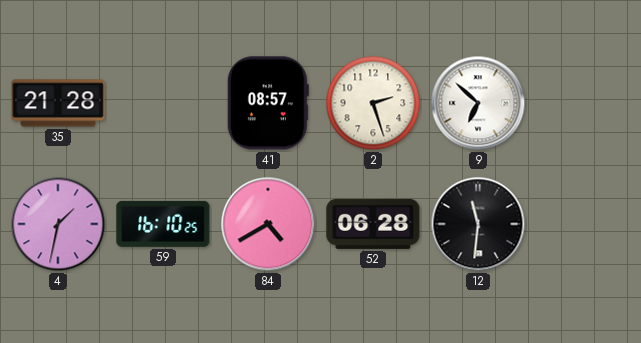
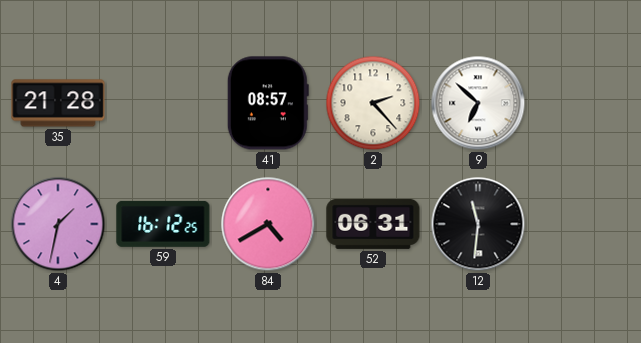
2: 2:27 -> 2:23 (373, 103)
59: 16:10 -> 16:12 (163, 224)
52: 06:28 -> 06:31 (373, 224)
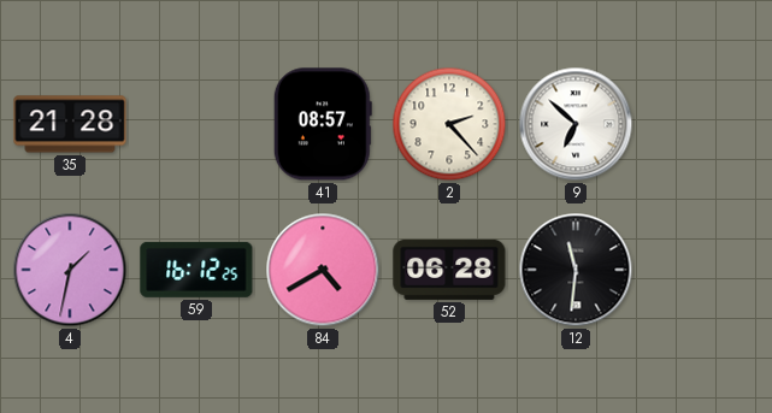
52: 06:31 -> 06:28 (449, 270)
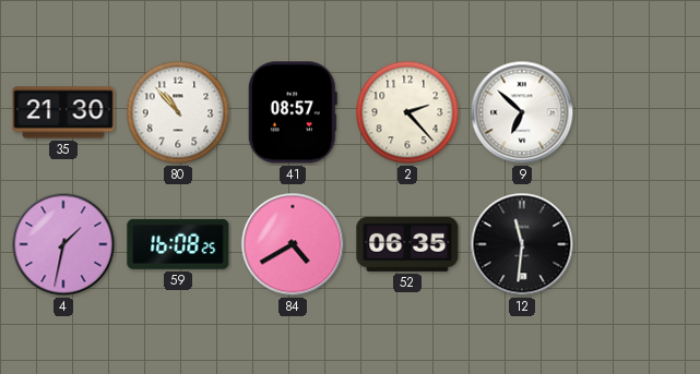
35: 21:28 -> 21:30 (63, 112)
80: none -> 10:53 (178, 112)
59: 16:12 -> 16:08 (178, 244)
52: 06:28 -> 06:35 (407, 244)
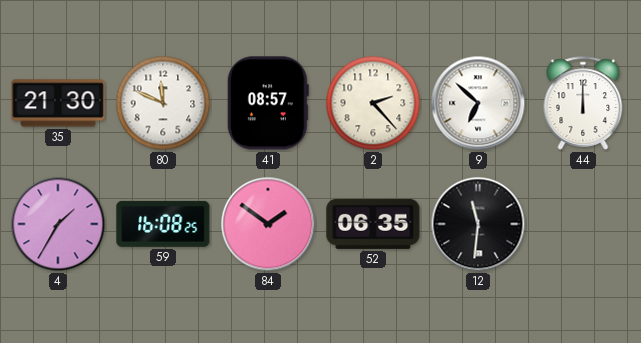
80: 10:53 -> 11:49 (163, 103)
44: none -> 12:00 (583, 103)
4: 1:32 -> 1:35 (58, 224)
84: 4:40 -> 1:51 (268, 224)
